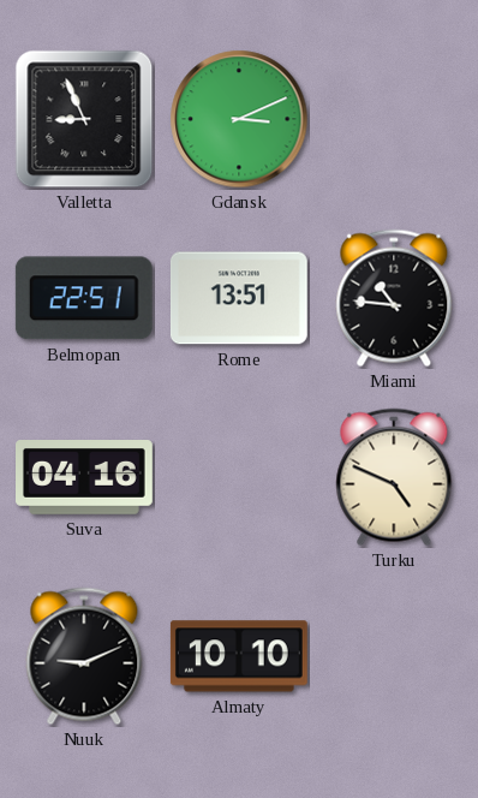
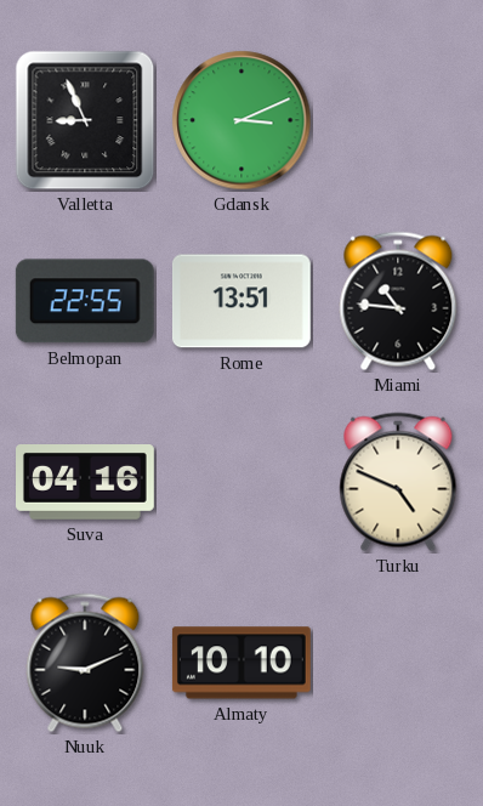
Belmopan: 22:51 -> 22:55 (85, 301)
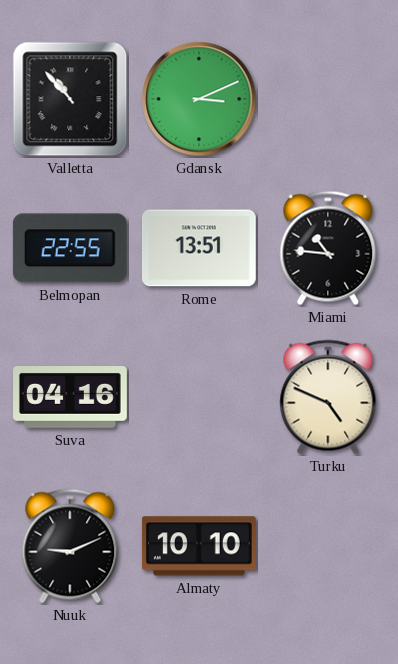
Valletta: 8:56 -> 10:53 (70, 99)
